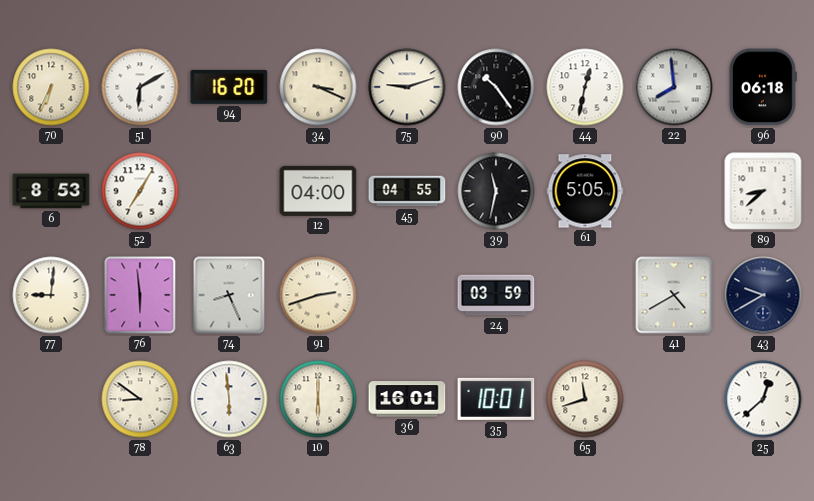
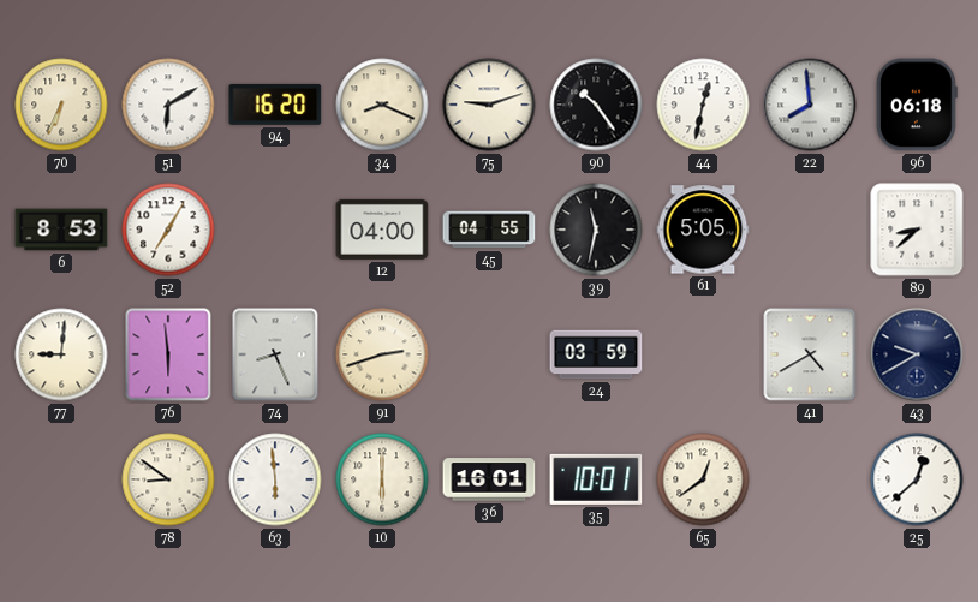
34: 3:19 -> 8:19 (382, 105)
65: 11:42 -> 12:39 (703, 479)
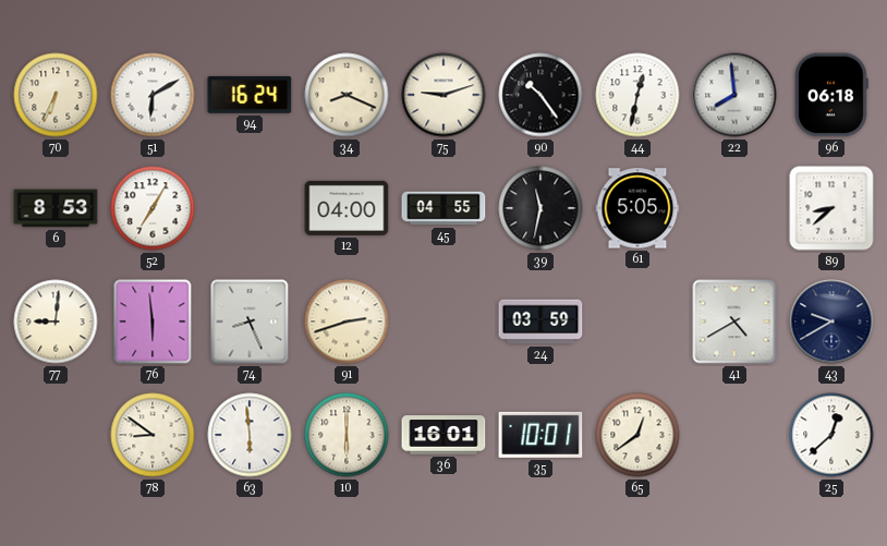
94: 16:20 -> 16:24 (250, 95)
